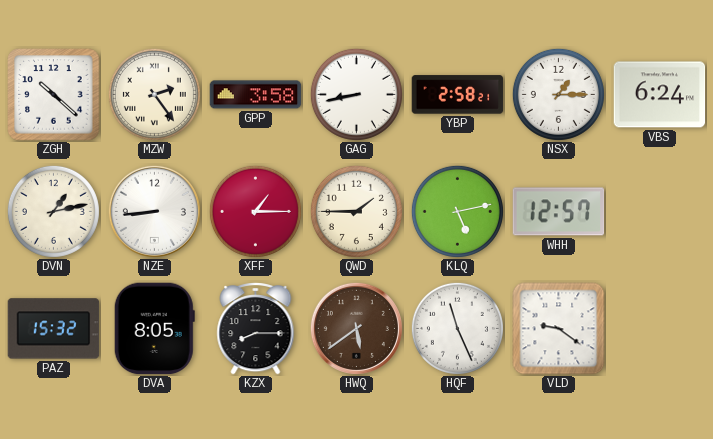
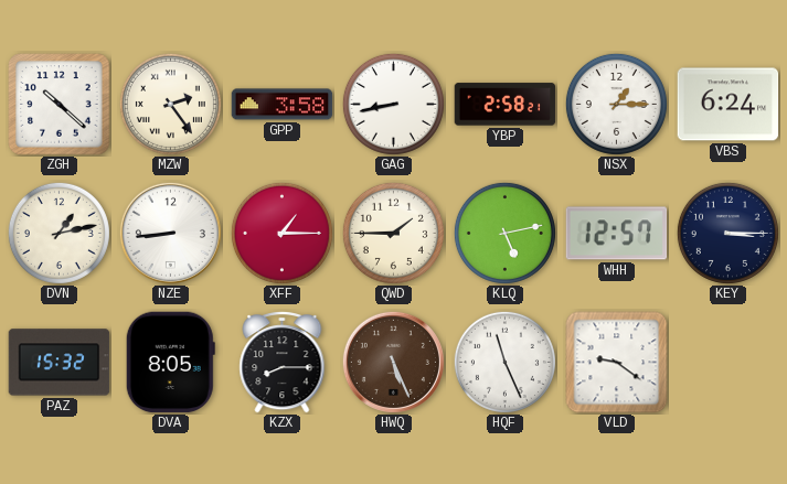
KEY: none -> 3:15 (727, 233)
HWQ: 5:39 -> 5:26 (393, 362)
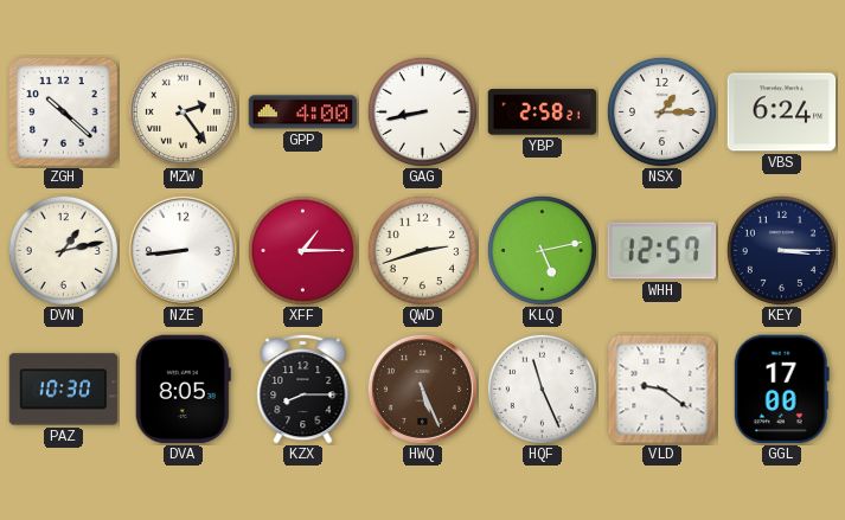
GPP: 3:58 -> 4:00 (303, 113)
QWD: 1:45 -> 2:42 (422, 250)
PAZ: 15:32 -> 10:30 (64, 390)
GGL: none -> 17:00 (781, 390)
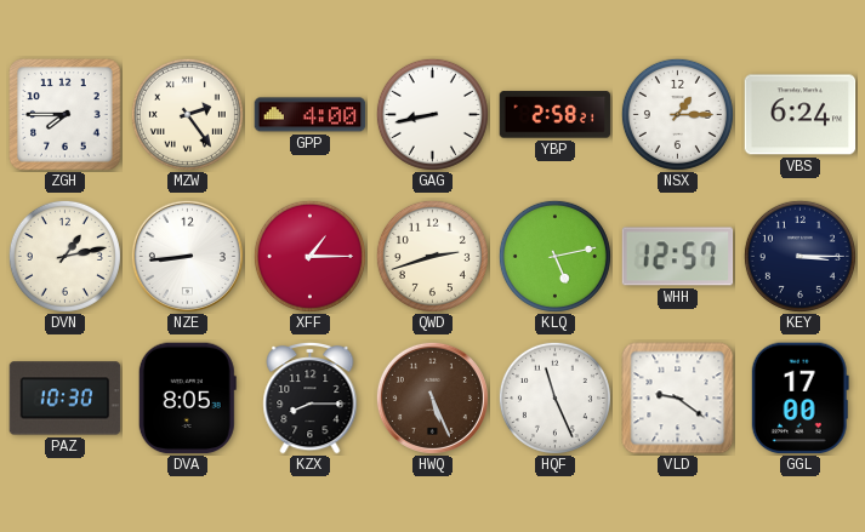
ZGH: 10:22 -> 7:45 (66, 115)
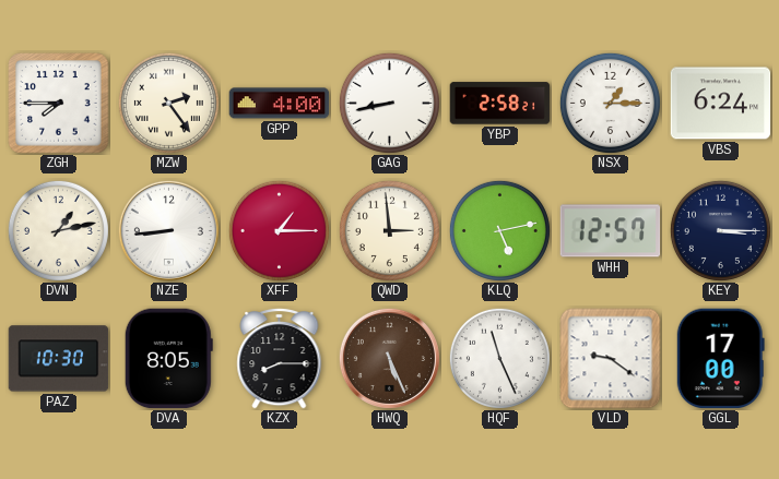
QWD: 2:42 -> 2:59 (389, 230)
